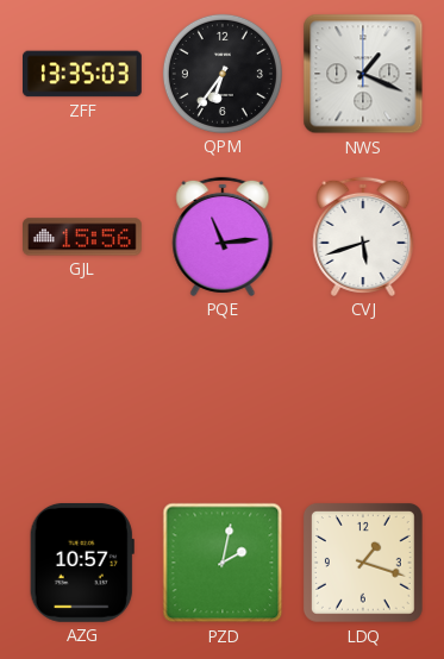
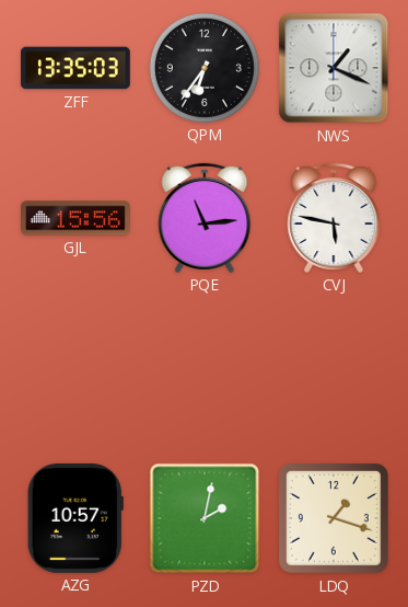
CVJ: 5:42 -> 5:47 (334, 218)
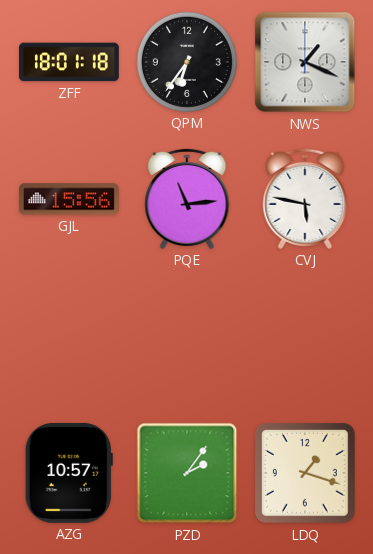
ZFF: 13:35 -> 18:01 (70, 62)
PZD: 2:02 -> 2:06 (187, 473)
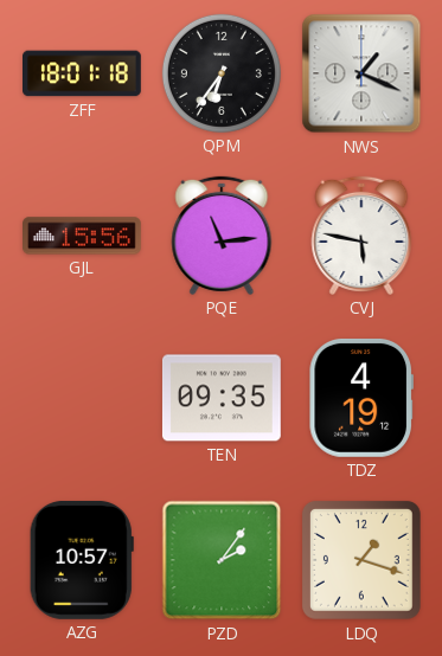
TEN: none -> 09:35 (222, 398)
TDZ: none -> 4:19 (361, 398)
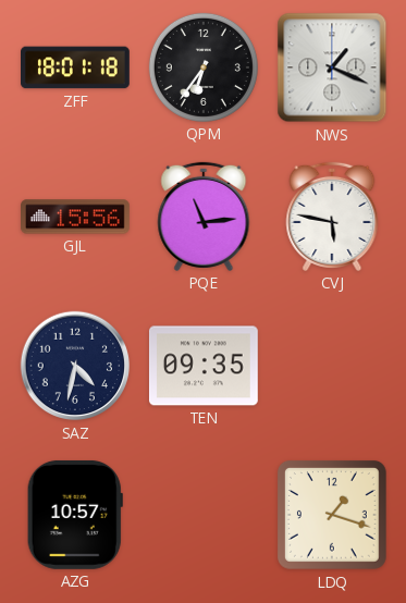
SAZ: none -> 4:32 (75, 366)
TDZ: 4:19 -> none (361, 398)
PZD: 2:06 -> none (222, 560)
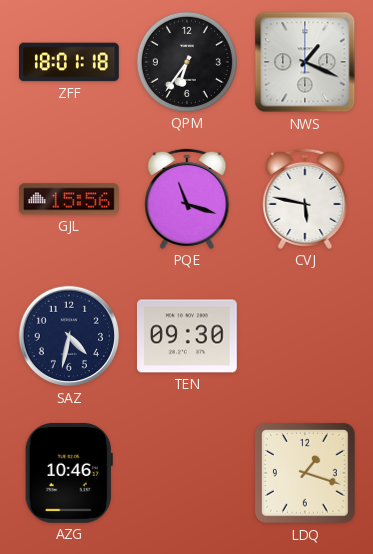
PQE: 11:14 -> 11:18 (187, 199)
TEN: 09:35 -> 09:30 (187, 336)
AZG: 10:57 -> 10:46 (69, 473)
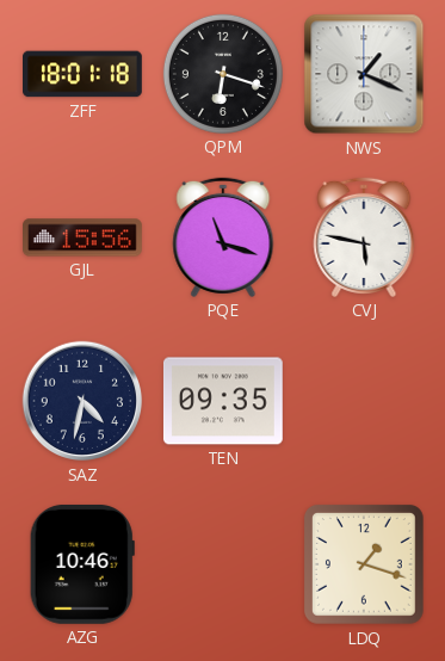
QPM: 6:36 -> 6:18 (223, 74)
TEN: 09:30 -> 09:35 (223, 401)
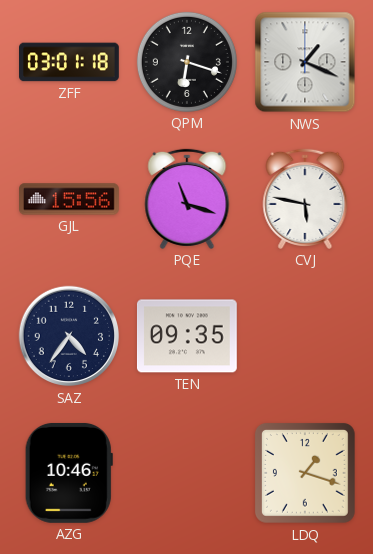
ZFF: 18:01 -> 03:01 (70, 62)
SAZ: 4:32 -> 4:36 (69, 336)
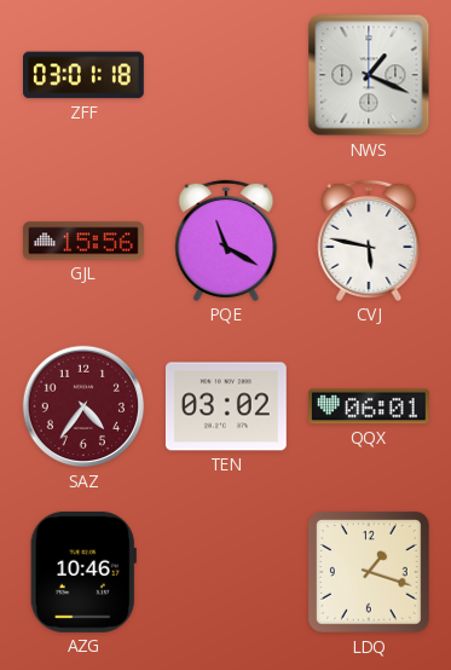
QPM: 6:18 -> none (187, 62)
PQE: 11:18 -> 11:20 (226, 241)
SAZ dial: navy -> burgundy (83, 406)
TEN: 09:35 -> 03:02 (226, 406)
QQX: none -> 06:01 (370, 406)
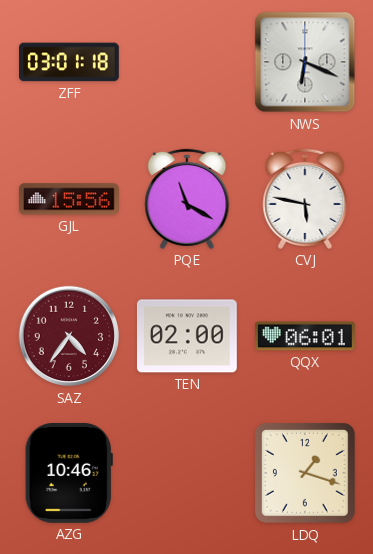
NWS: 1:19 -> 6:19 (305, 62)
TEN: 03:02 -> 02:00 (187, 336)
